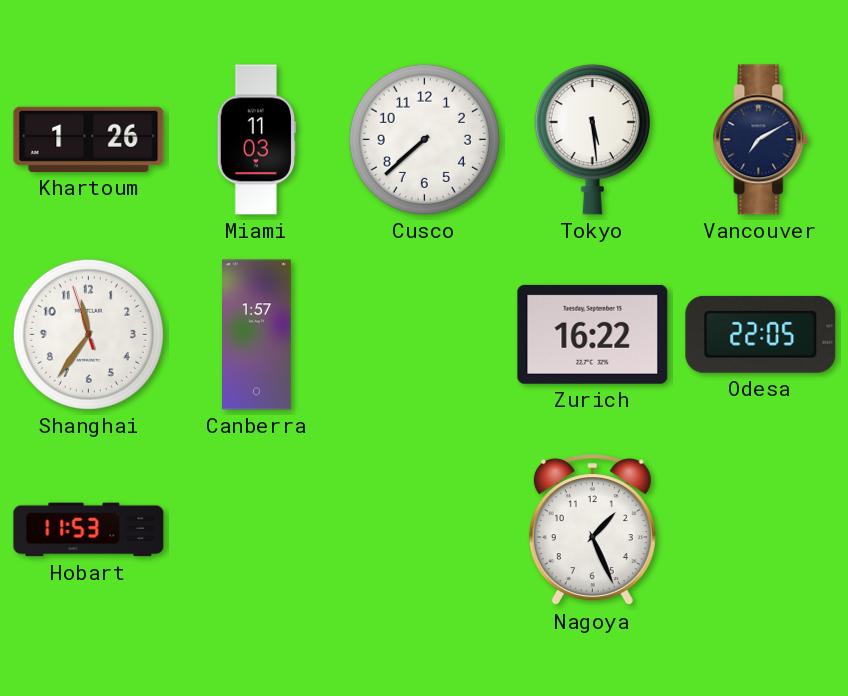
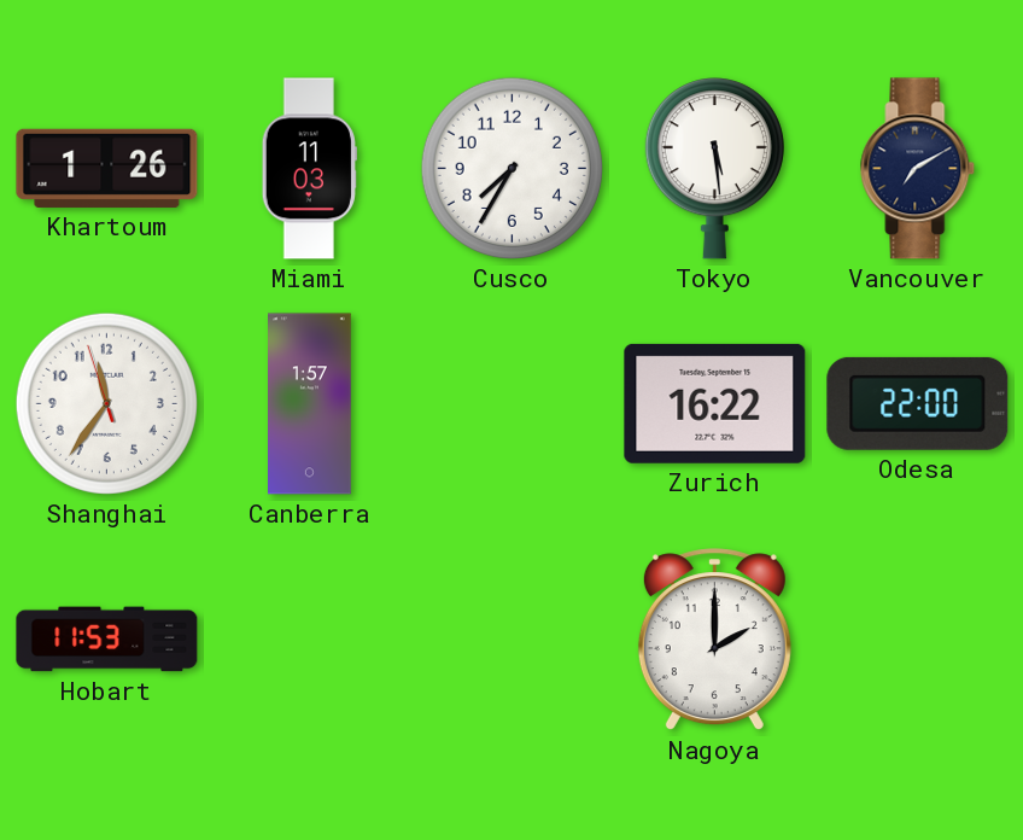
Cusco: 7:38 -> 7:35 (511, 168)
Odesa: 22:05 -> 22:00 (918, 403)
Nagoya: 1:26 -> 2:00 (714, 640)
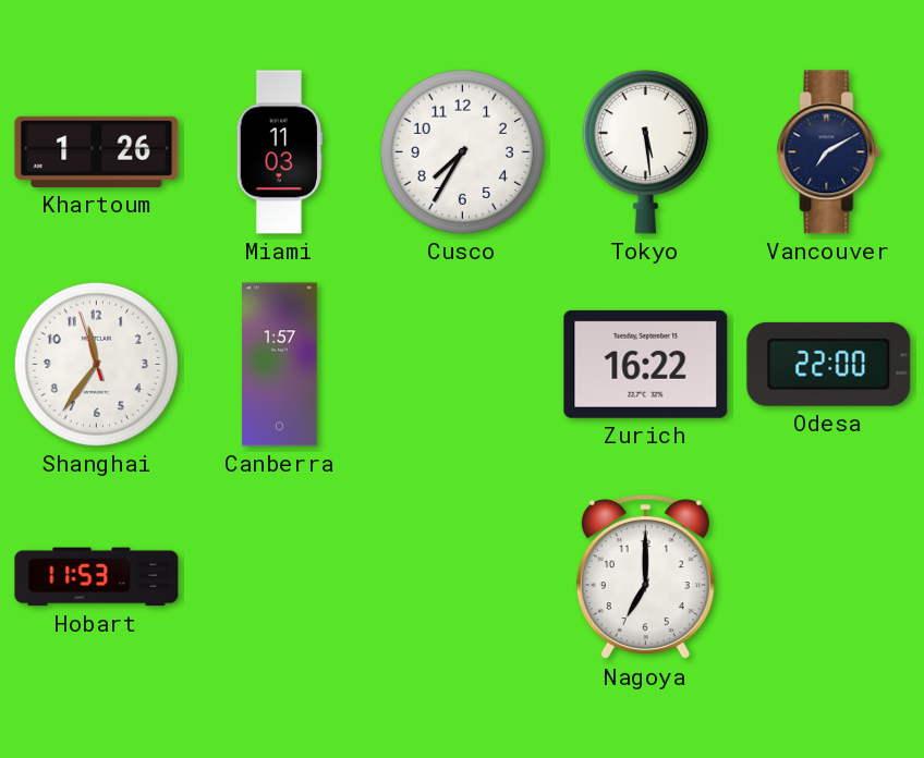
Nagoya: 2:00 -> 7:00 (645, 577)
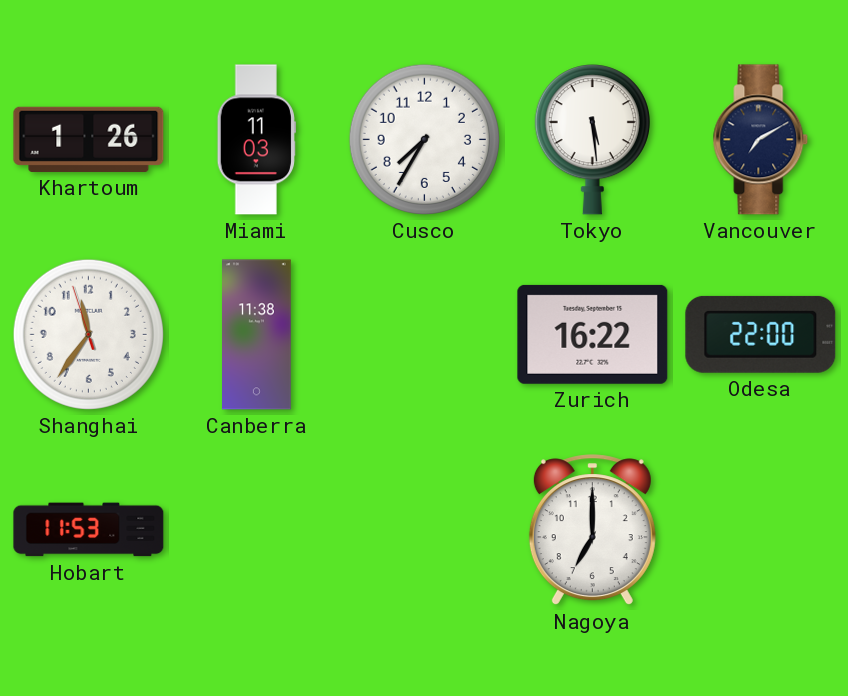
Canberra: 1:57 -> 11:38 (257, 335)
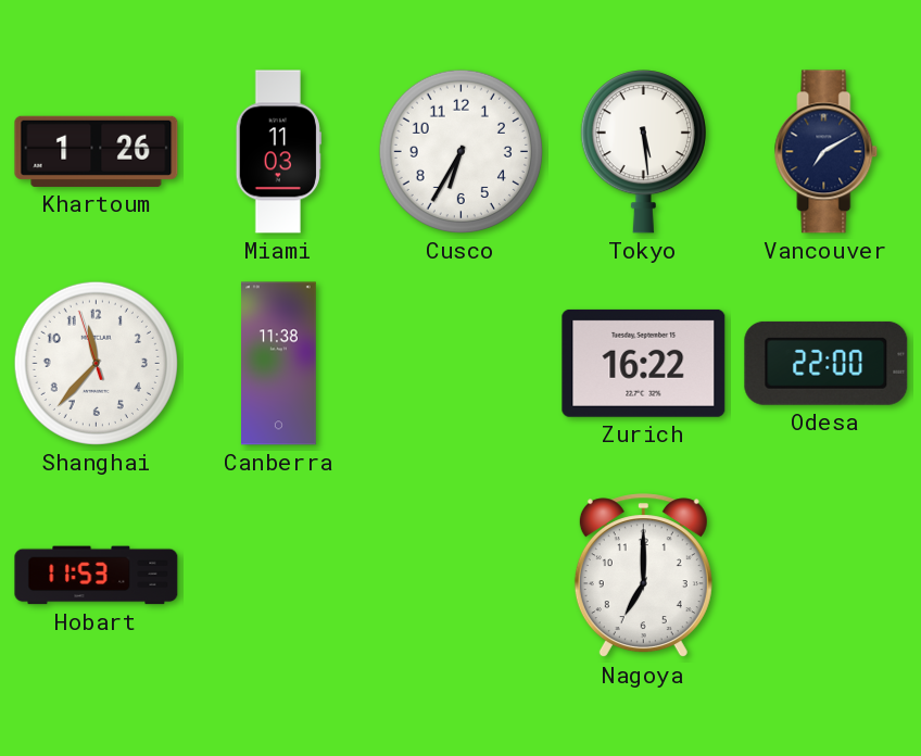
Cusco: 7:35 -> 6:35 (460, 151)
Shanghai: 11:35 -> 11:36 (96, 363)
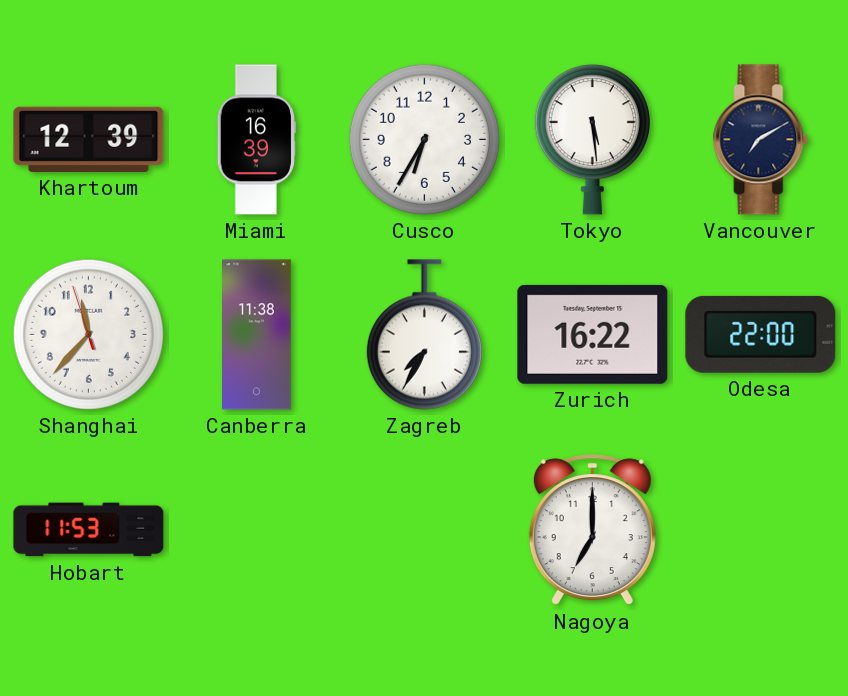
Khartoum: 1:26 -> 12:39 (89, 139)
Miami: 11:03 -> 16:39 (256, 140)
Zagreb: none -> 7:35 (424, 335)
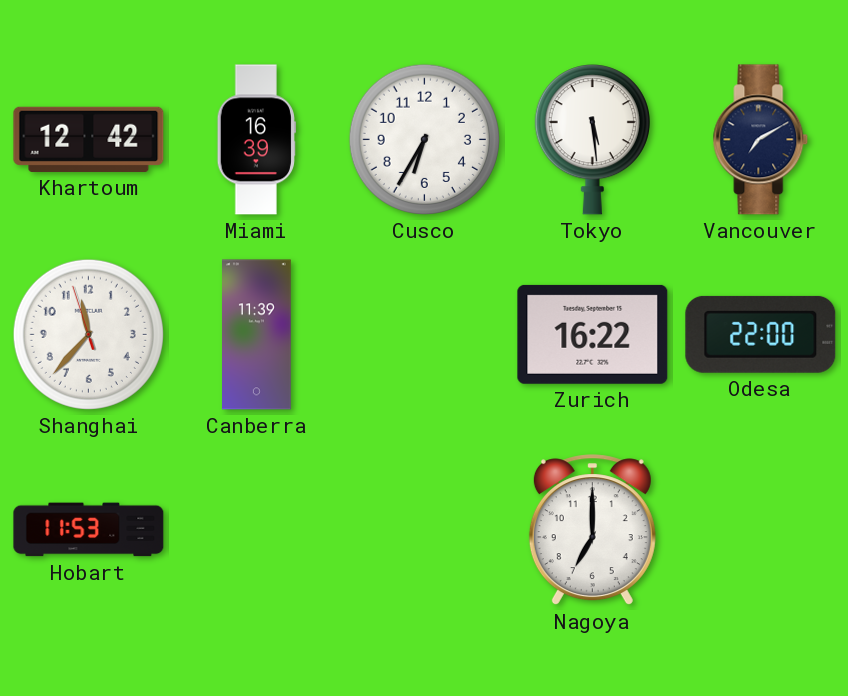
Khartoum: 12:39 -> 12:42 (89, 139)
Canberra: 11:38 -> 11:39 (257, 335)
Zagreb: 7:35 -> none (424, 335)
